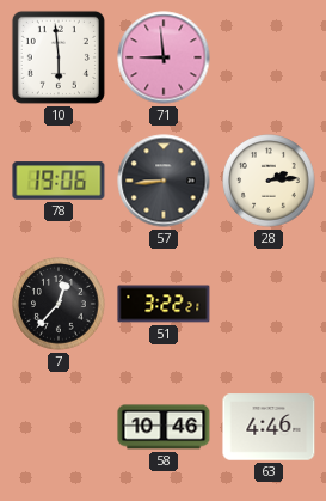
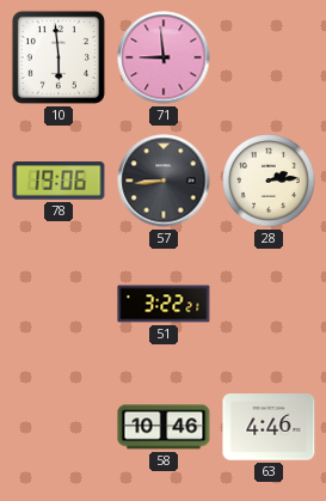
7: 12:37 -> none (59, 304)
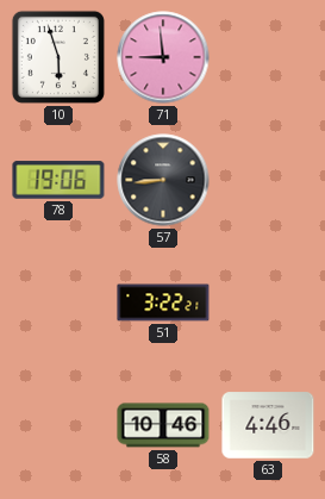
10: 5:59 -> 5:57 (58, 57)
28: 2:14 -> none (269, 181)
